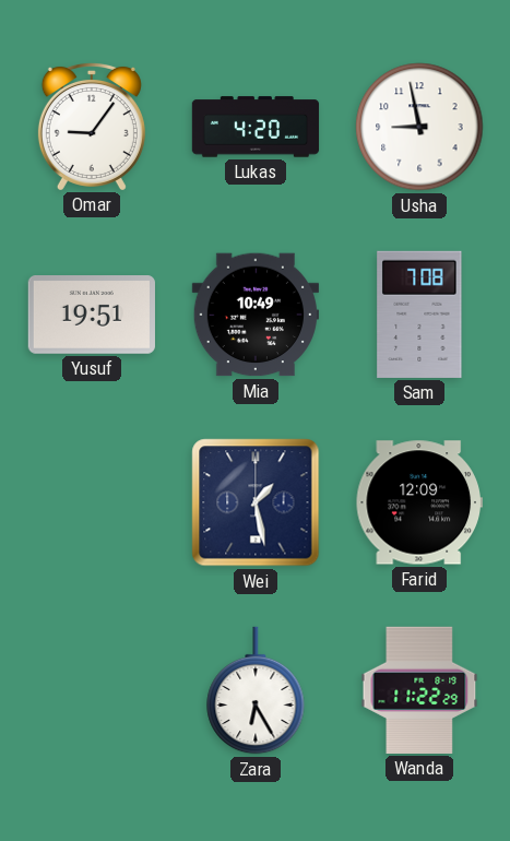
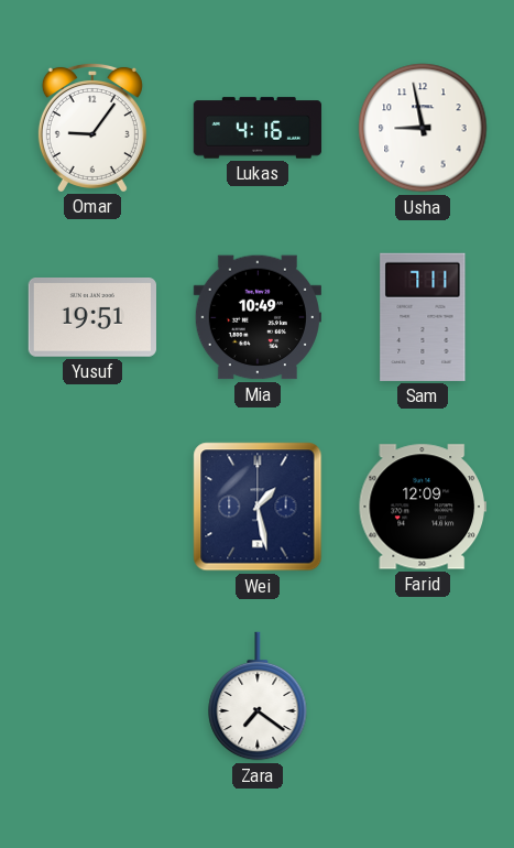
Lukas: 4:20 -> 4:16 (258, 128)
Sam: 7:08 -> 7:11 (423, 317)
Zara: 6:25 -> 7:21 (258, 696)
Wanda: 11:22 -> none (419, 690)
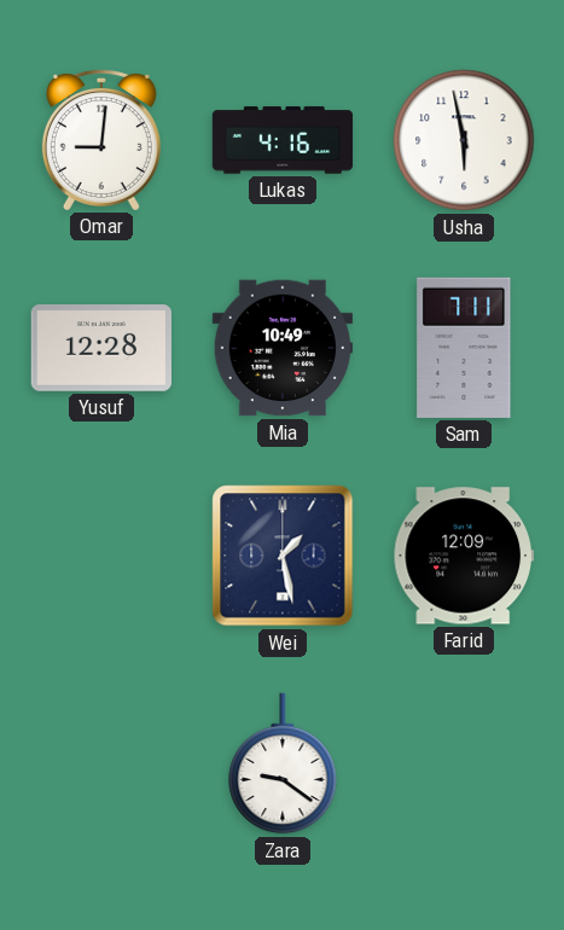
Omar: 9:06 -> 9:01 (101, 139)
Usha: 8:58 -> 5:58 (464, 140)
Yusuf: 19:51 -> 12:28 (101, 349)
Zara: 7:21 -> 9:21 (283, 763)
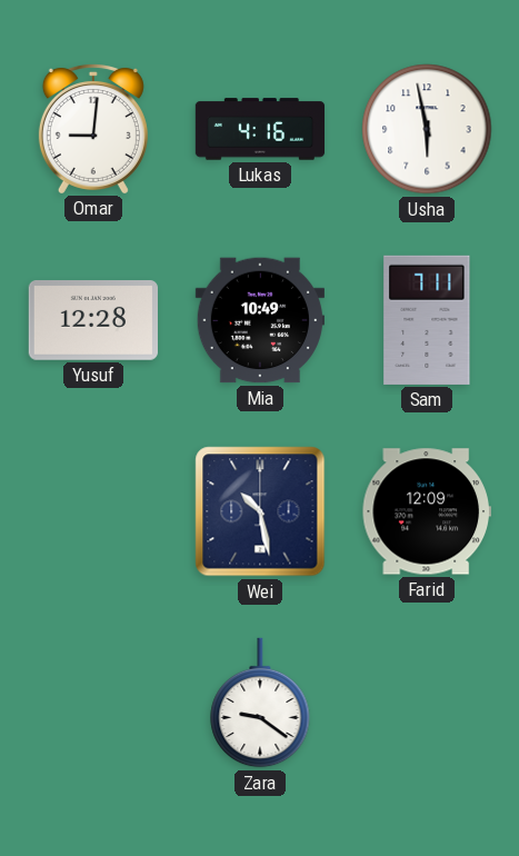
Wei: 1:28 -> 10:28 (260, 511)
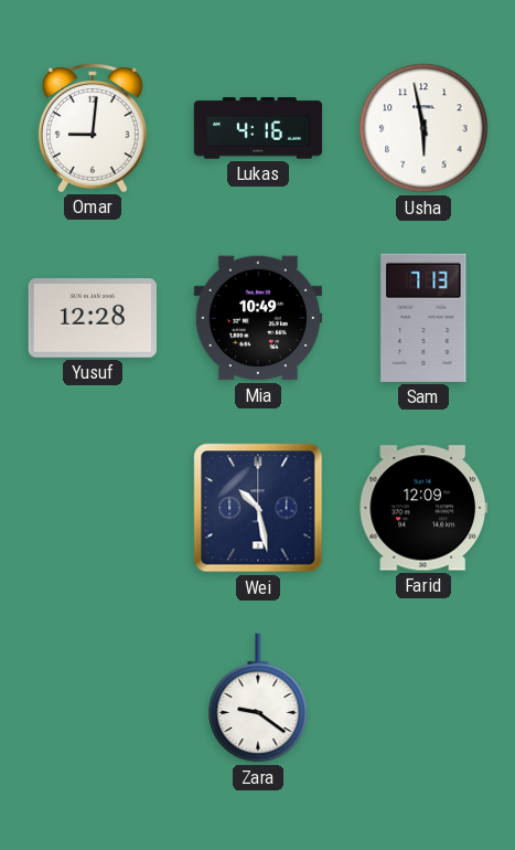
Sam: 7:11 -> 7:13 (423, 318)
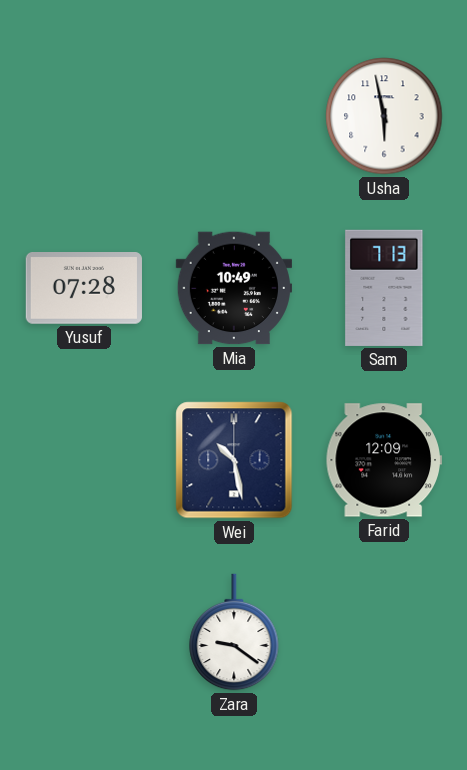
Omar: 9:01 -> none (93, 127)
Lukas: 4:16 -> none (258, 128)
Yusuf: 12:28 -> 07:28 (84, 289)
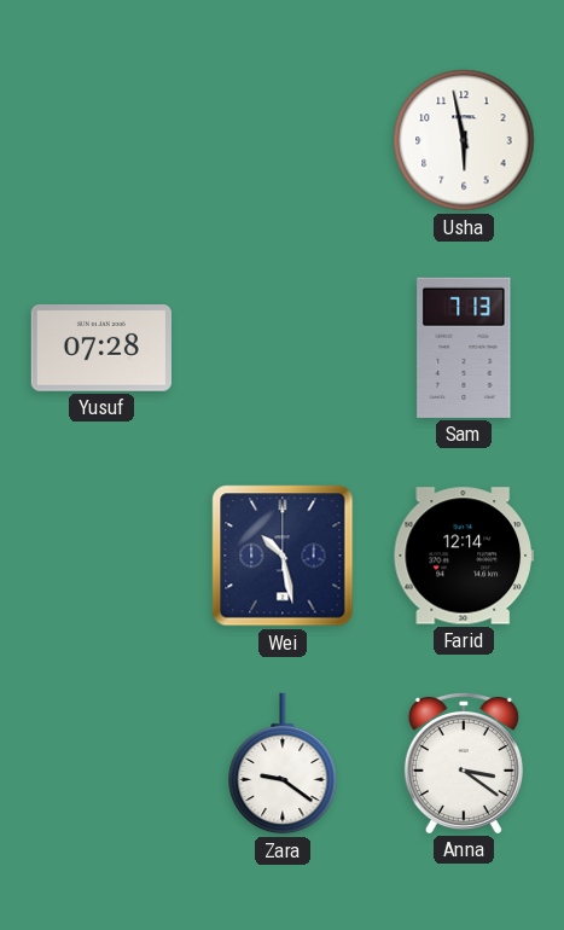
Mia: 10:49 -> none (233, 288)
Farid: 12:09 -> 12:14 (464, 556)
Anna: none -> 3:21 (464, 762)
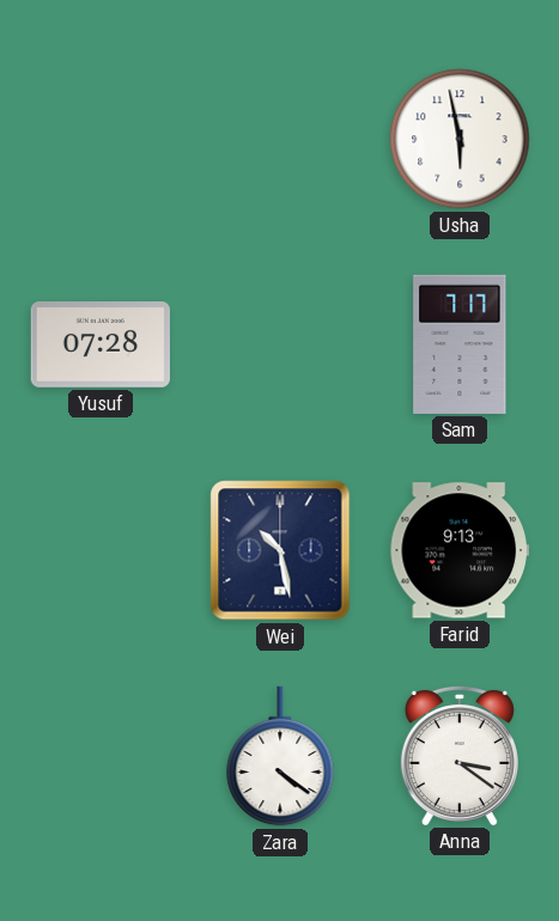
Sam: 7:13 -> 7:17 (460, 344)
Farid: 12:14 -> 9:13 (460, 550)
Zara: 9:21 -> 4:21 (280, 756)
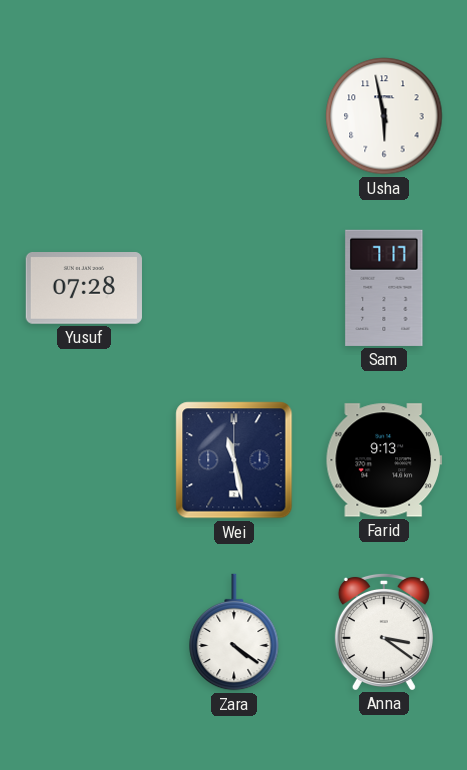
Wei: 10:28 -> 11:28 (234, 460)
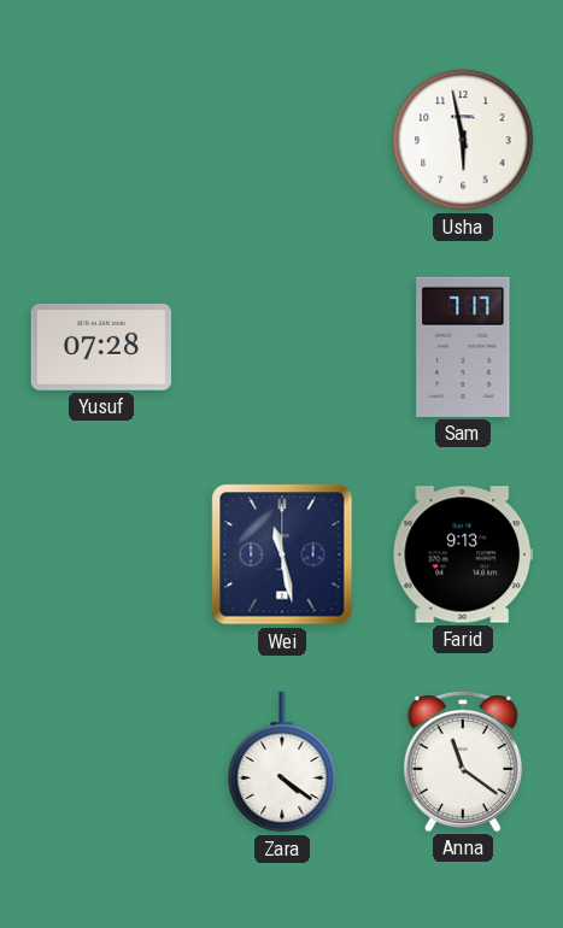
Anna: 3:21 -> 11:21 (463, 760)
